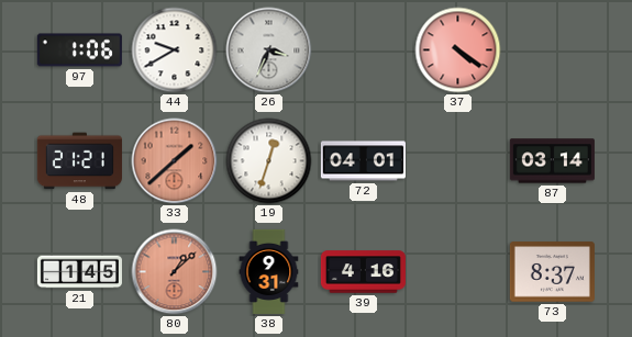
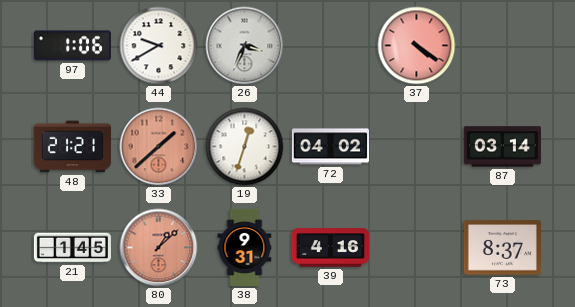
72: 04:01 -> 04:02 (330, 147)
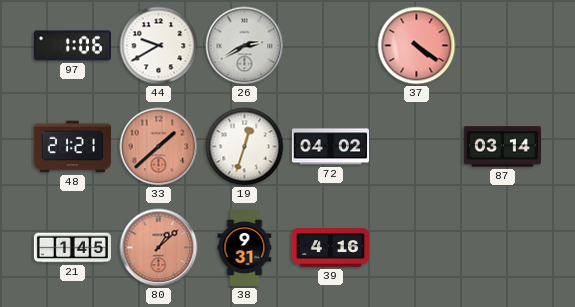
26: 3:34 -> 2:40 (245, 46)
73: 8:37 -> none (502, 248)
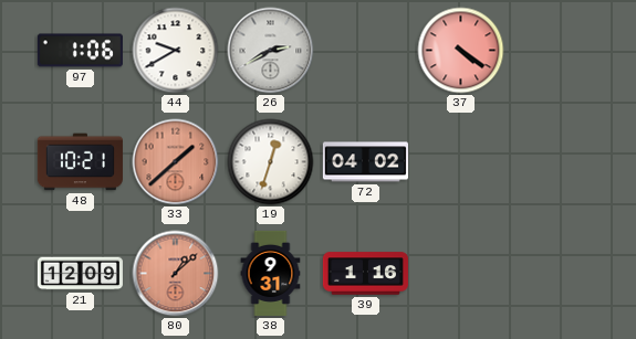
48: 21:21 -> 10:21 (80, 162)
87: 03:14 -> none (502, 147)
21: 1:45 -> 12:09 (80, 274)
39: 4:16 -> 1:16 (365, 274)
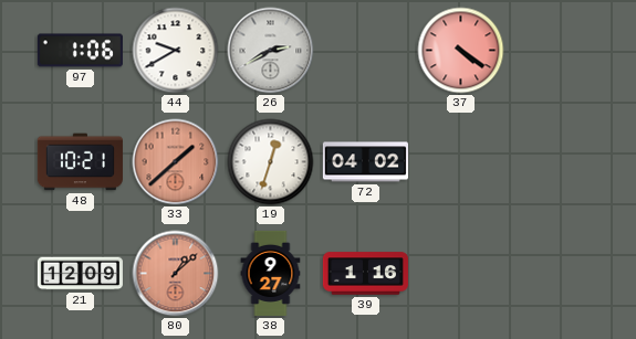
38: 9:31 -> 9:27 (271, 273)
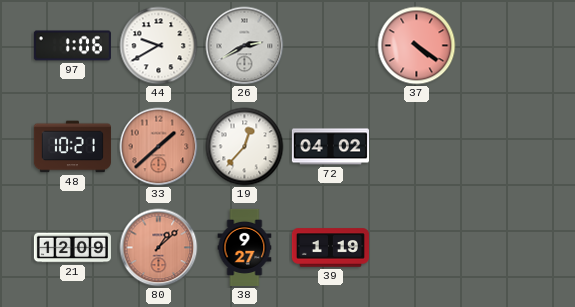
19: 12:33 -> 12:37 (245, 147)
39: 1:16 -> 1:19 (330, 248)
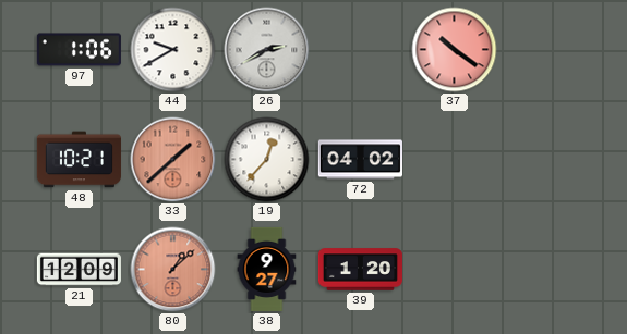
37: 4:21 -> 10:21 (455, 50)
39: 1:19 -> 1:20 (360, 270)
